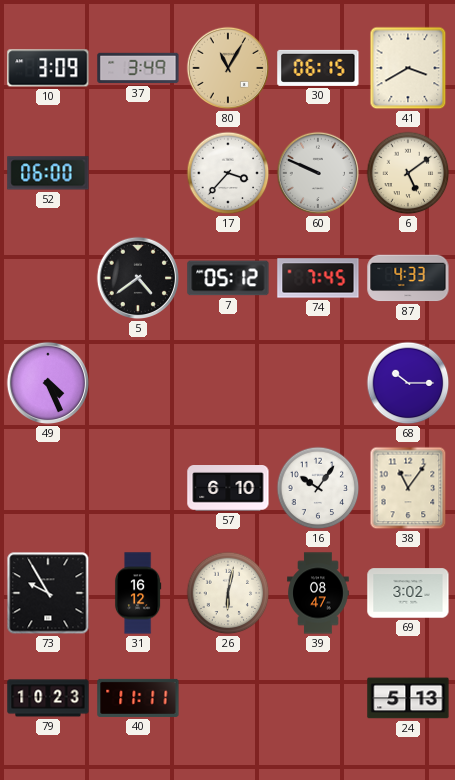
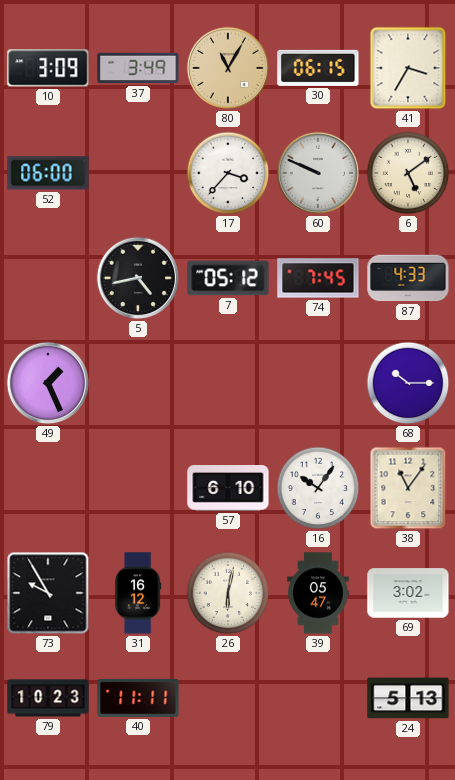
41: 3:40 -> 3:35 (408, 68)
5: 4:39 -> 4:43 (138, 278)
49: 4:26 -> 1:26 (48, 383)
39: 08:47 -> 05:47 (318, 593)
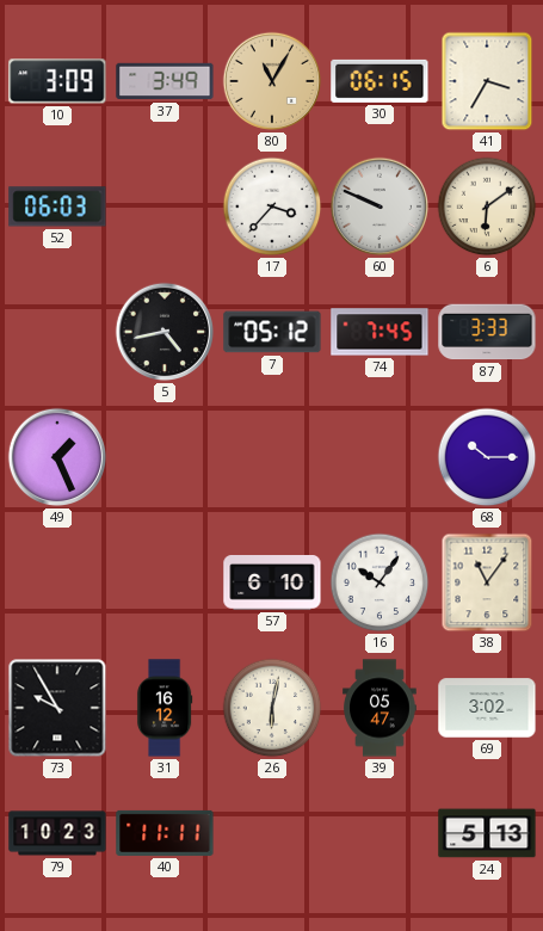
52: 06:00 -> 06:03 (57, 206)
6: 5:09 -> 6:09 (487, 206)
87: 4:33 -> 3:33 (487, 332)
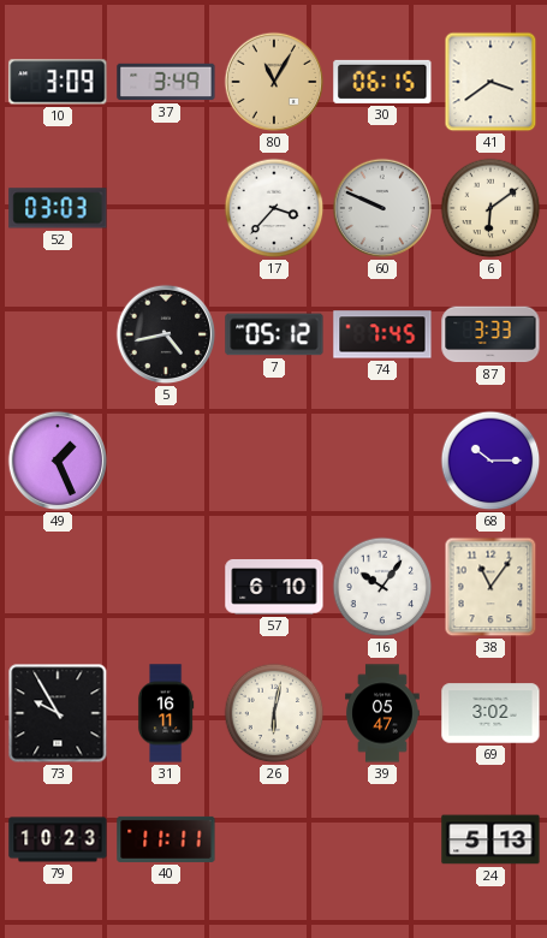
41: 3:35 -> 3:39 (490, 82)
52: 06:03 -> 03:03 (58, 208)
31: 16:12 -> 16:11 (166, 713)
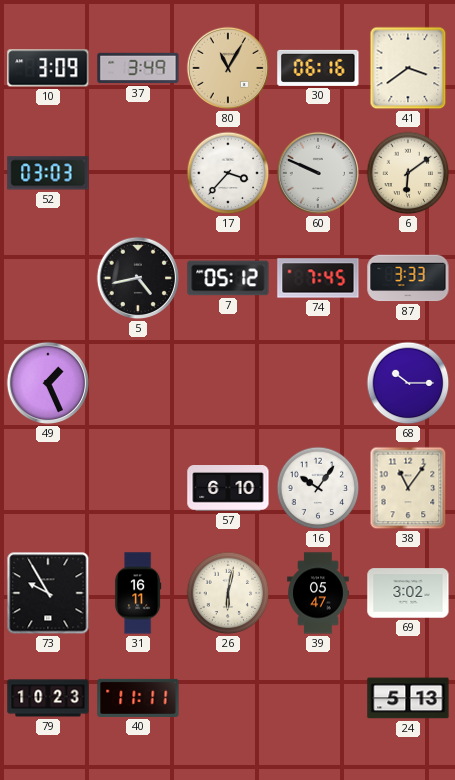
30: 06:15 -> 06:16 (318, 68)
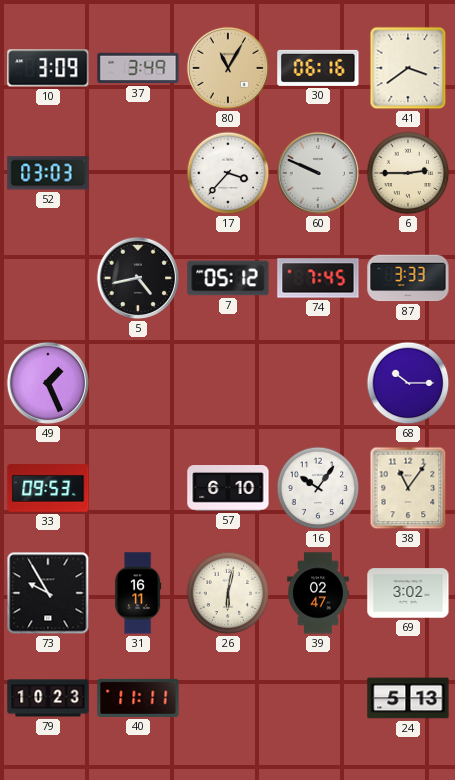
6: 6:09 -> 2:45 (408, 173)
33: none -> 09:53 (48, 488)
39: 05:47 -> 02:47 (318, 593)
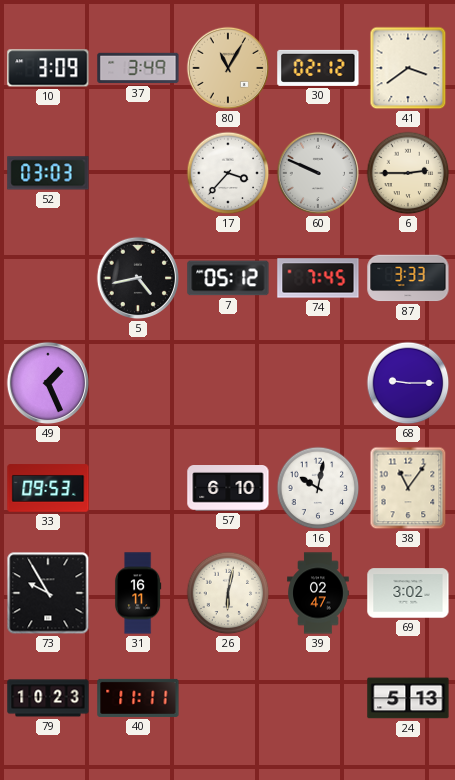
30: 06:16 -> 02:12 (318, 68)
68: 10:15 -> 9:15 (408, 383)
16: 10:06 -> 10:02 (318, 488)
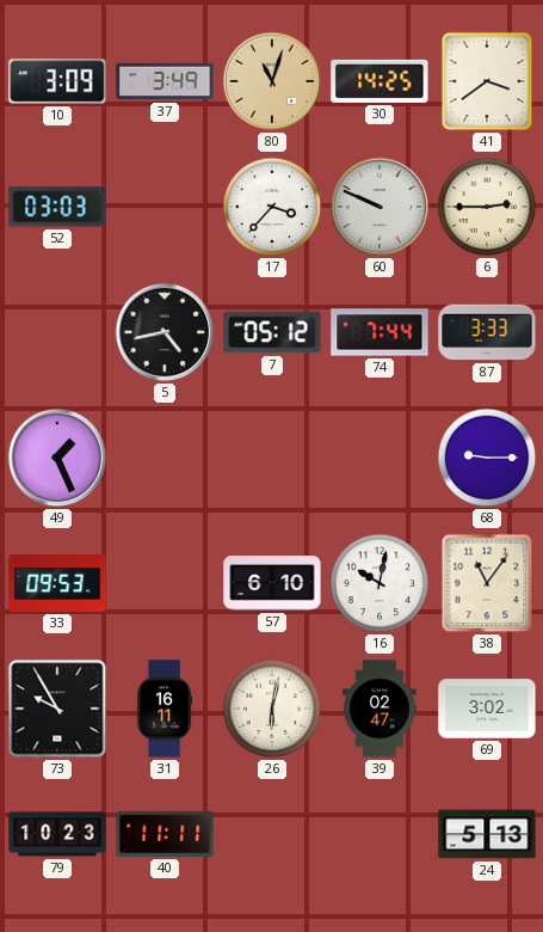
80: 11:05 -> 11:03 (272, 81)
30: 02:12 -> 14:25 (380, 81)
74: 7:45 -> 7:44 (380, 332)
